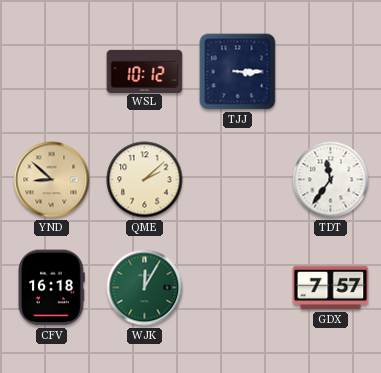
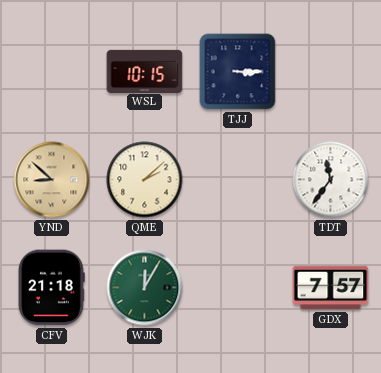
WSL: 10:12 -> 10:15 (145, 71)
CFV: 16:18 -> 21:18 (52, 288)
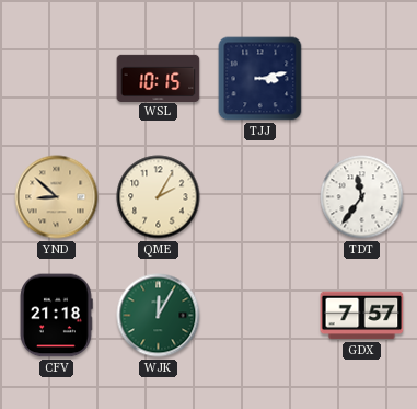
TJJ: 3:15 -> 3:13 (260, 79)
QME: 2:08 -> 2:05 (159, 197)
